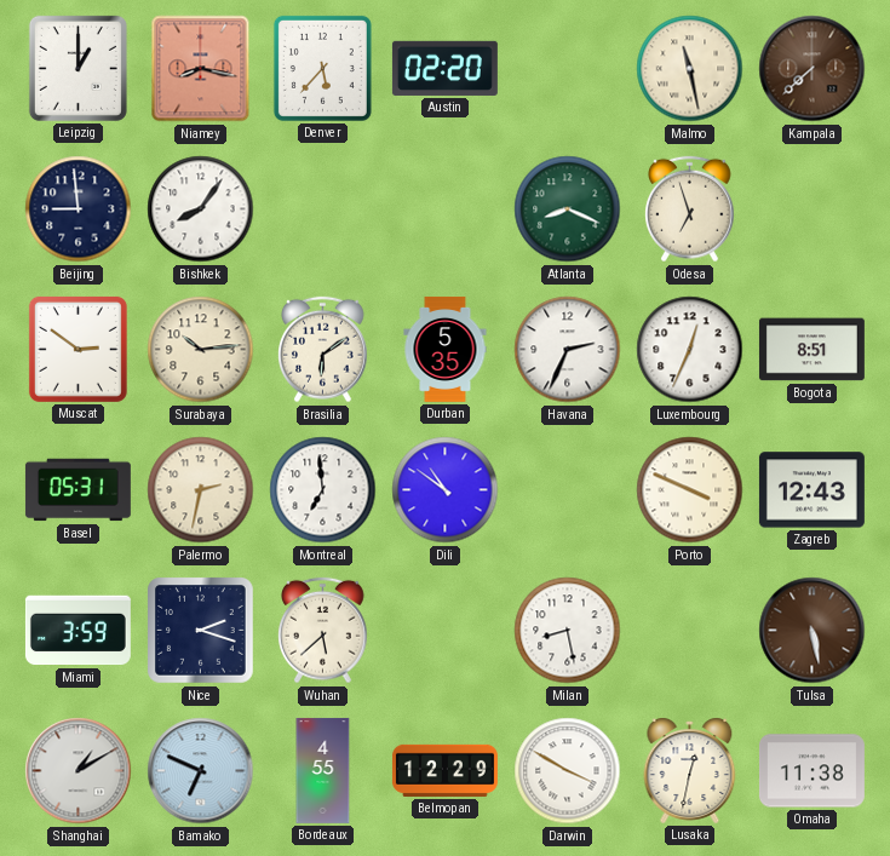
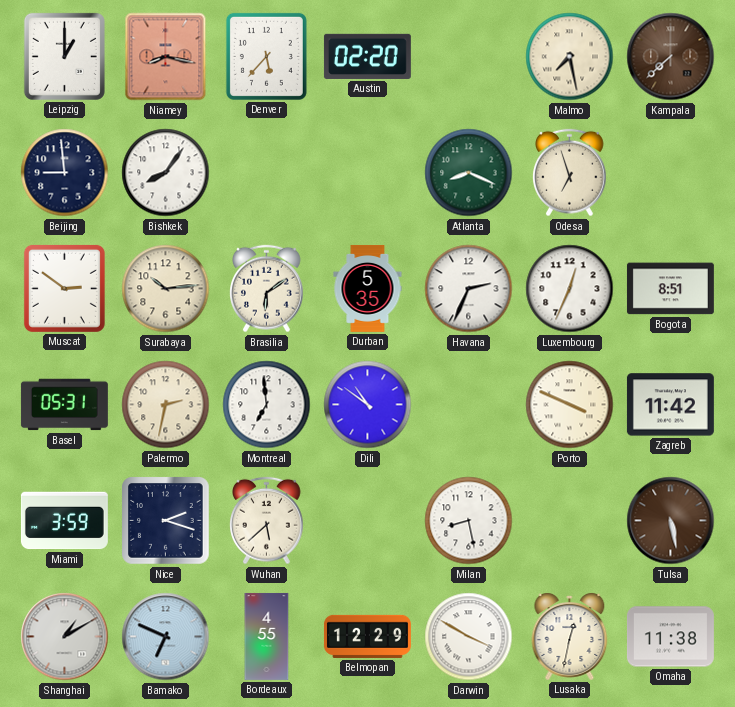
Malmo: 11:28 -> 7:28 (570, 57)
Zagreb: 12:43 -> 11:42 (670, 405)
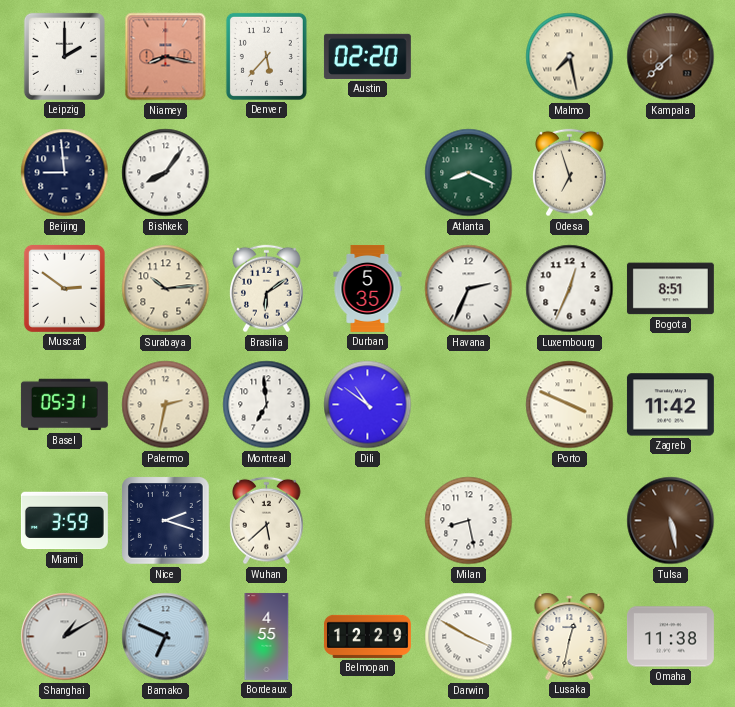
Leipzig: 1:00 -> 2:00 (64, 56)
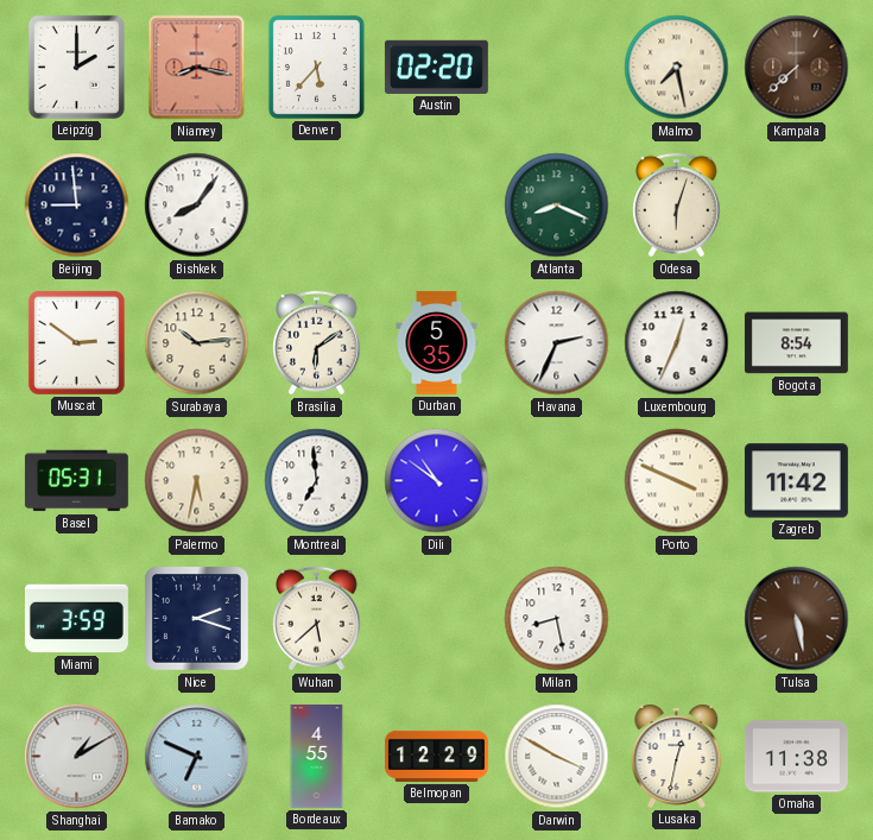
Odesa: 6:57 -> 6:03 (677, 206)
Bogota: 8:51 -> 8:54 (796, 343)
Palermo: 2:32 -> 5:32 (197, 481)
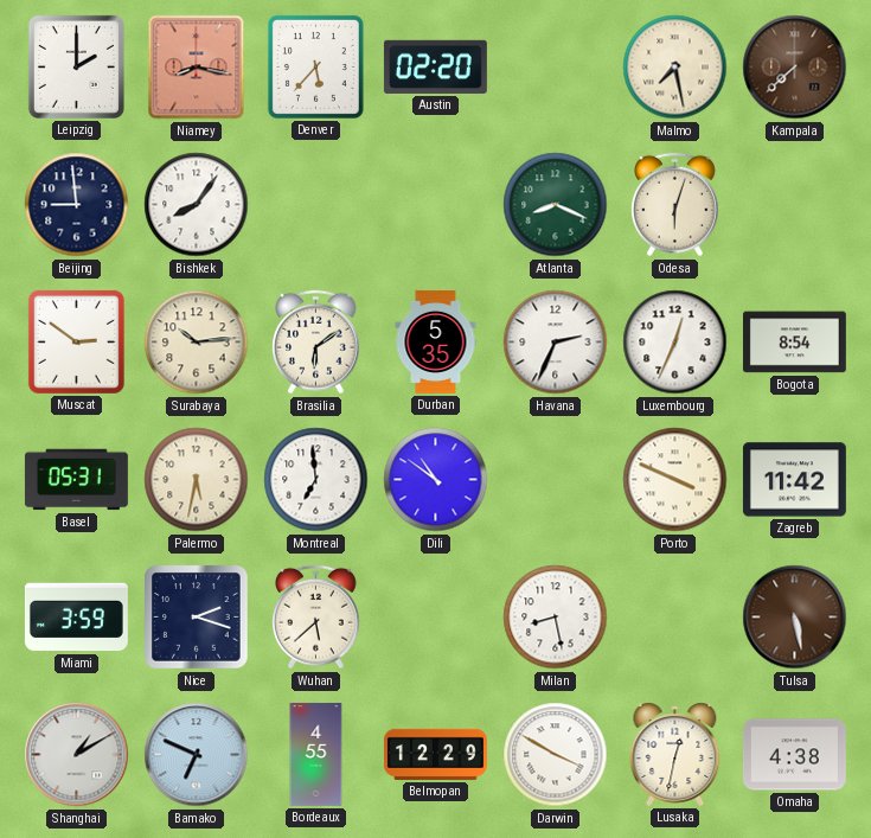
Omaha: 11:38 -> 4:38 (794, 755)
